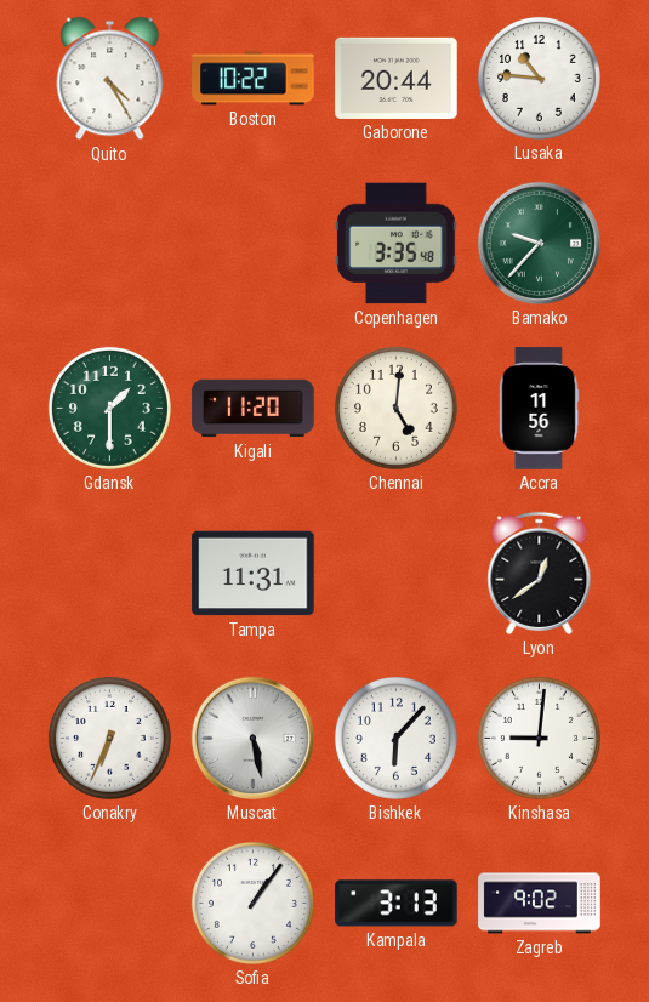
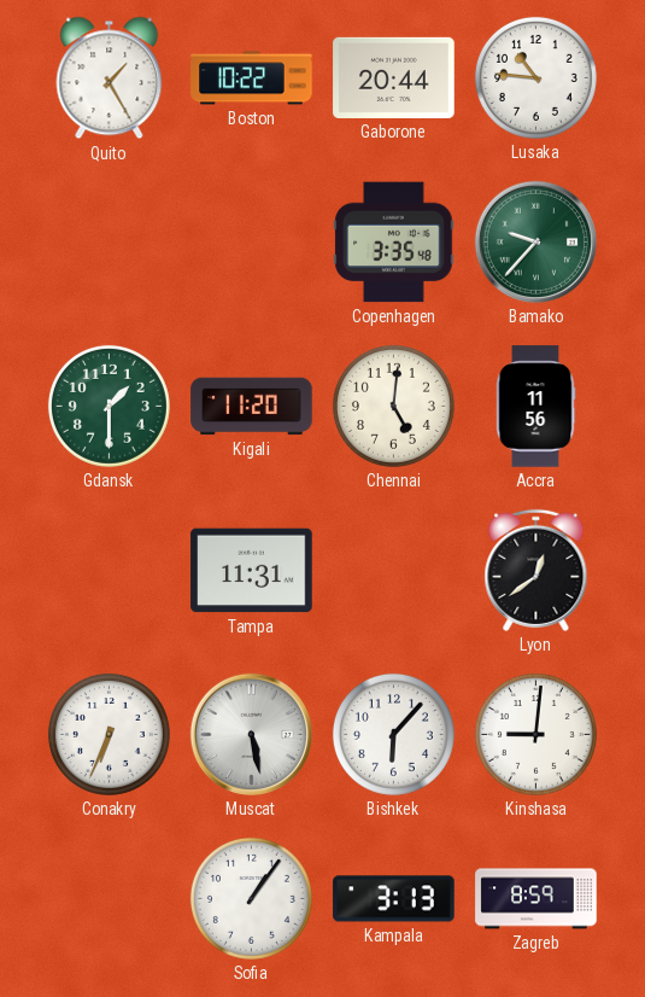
Quito: 4:25 -> 1:25 (110, 78)
Zagreb: 9:02 -> 8:59 (536, 899)
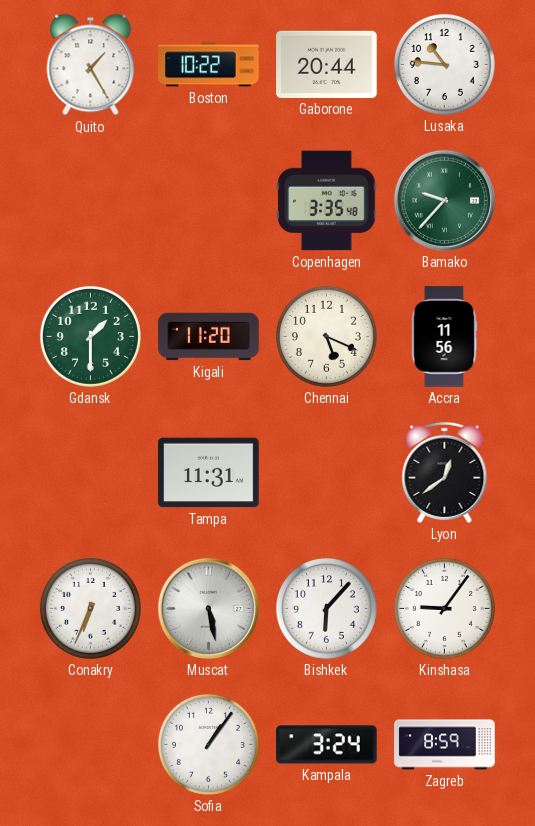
Chennai: 5:01 -> 5:19 (326, 336)
Kinshasa: 9:01 -> 9:06 (444, 608)
Kampala: 3:13 -> 3:24 (327, 745)
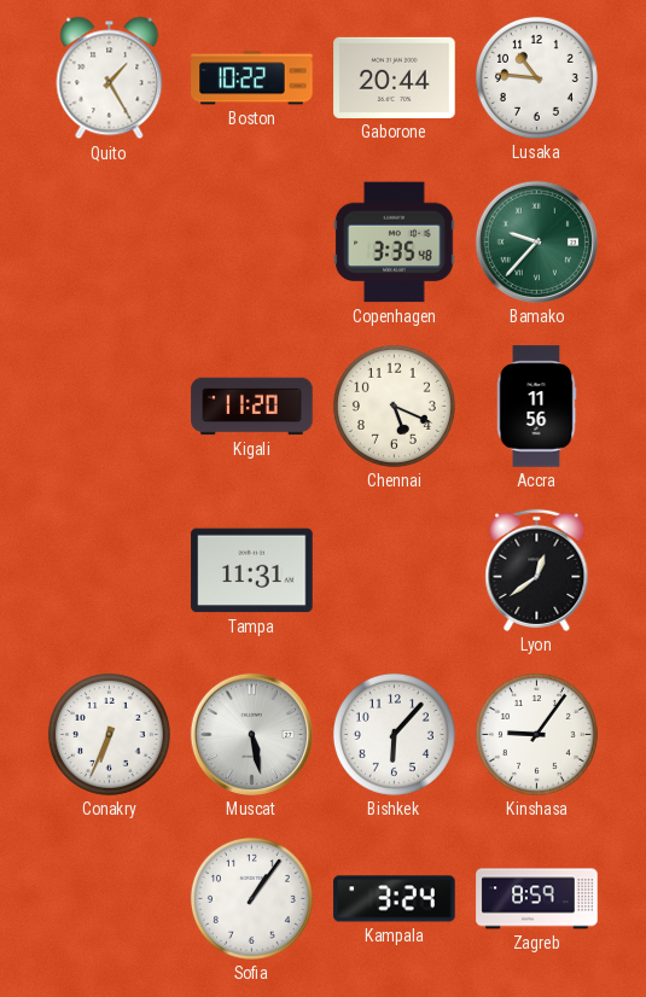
Gdansk: 1:30 -> none (90, 336)
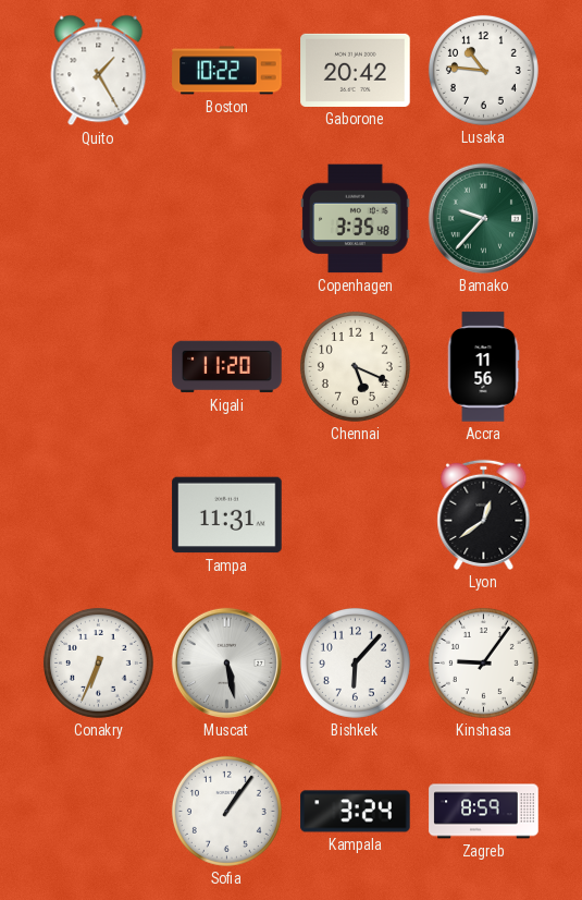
Gaborone: 20:44 -> 20:42 (356, 70)
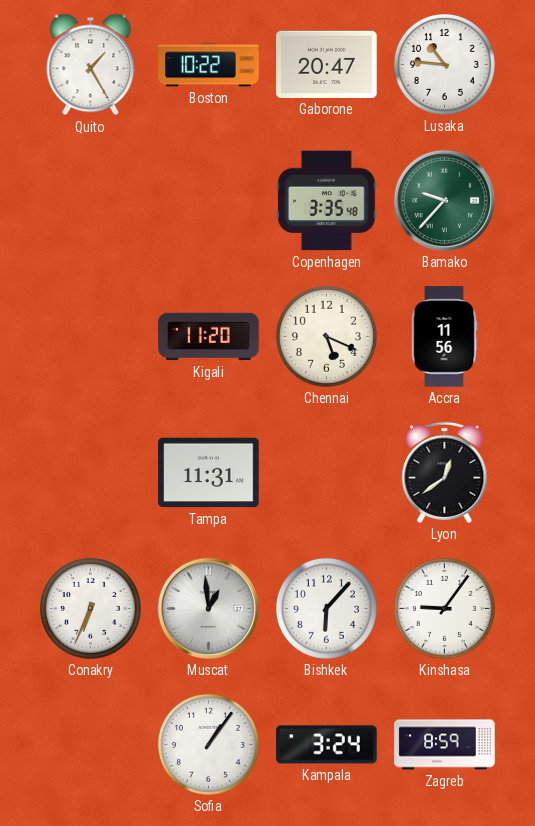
Gaborone: 20:42 -> 20:47 (327, 64)
Muscat: 5:28 -> 12:59 (208, 608)
